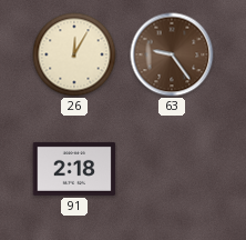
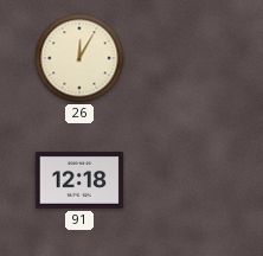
63: 9:24 -> none (172, 54)
91: 2:18 -> 12:18 (79, 180)
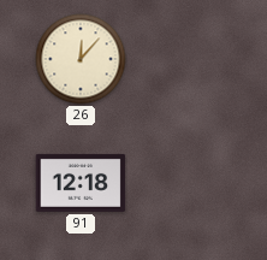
26: 12:05 -> 12:07 (81, 59)
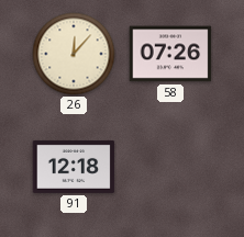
58: none -> 07:26 (170, 54)
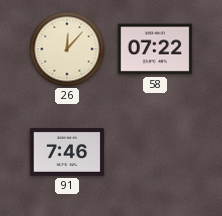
58: 07:26 -> 07:22 (155, 49)
91: 12:18 -> 7:46 (67, 152)
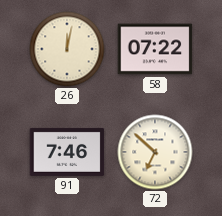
26: 12:07 -> 12:02 (67, 49)
72: none -> 6:52 (155, 152)
